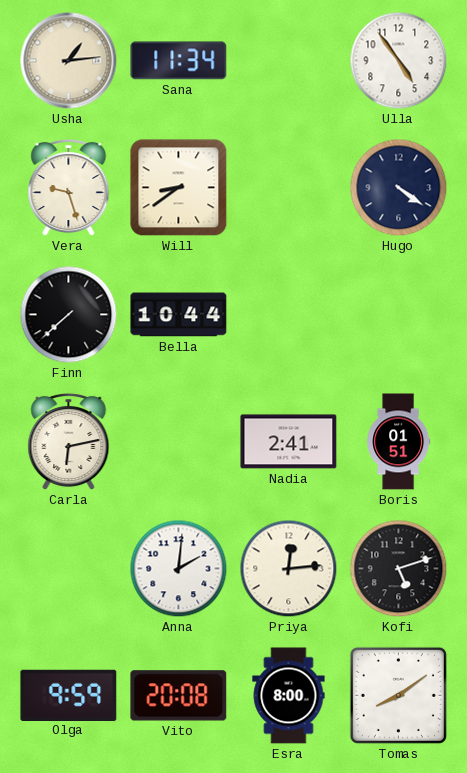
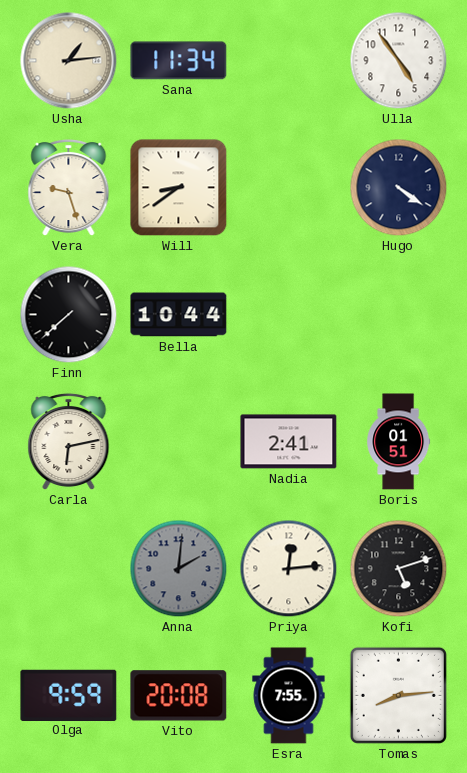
Anna dial: white -> grey (179, 569)
Esra: 8:00 -> 7:55 (289, 696)
Tomas: 8:09 -> 8:14 (398, 695)
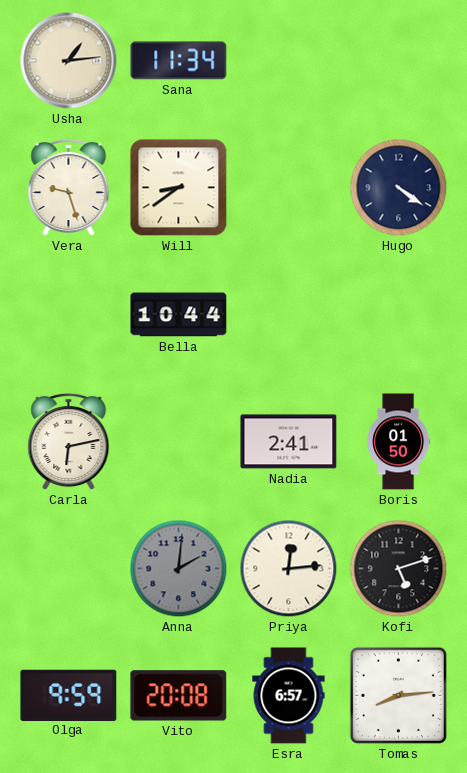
Ulla: 4:54 -> none (399, 61)
Finn: 7:38 -> none (69, 315)
Boris: 01:51 -> 01:50 (399, 442)
Esra: 7:55 -> 6:57 (289, 696)
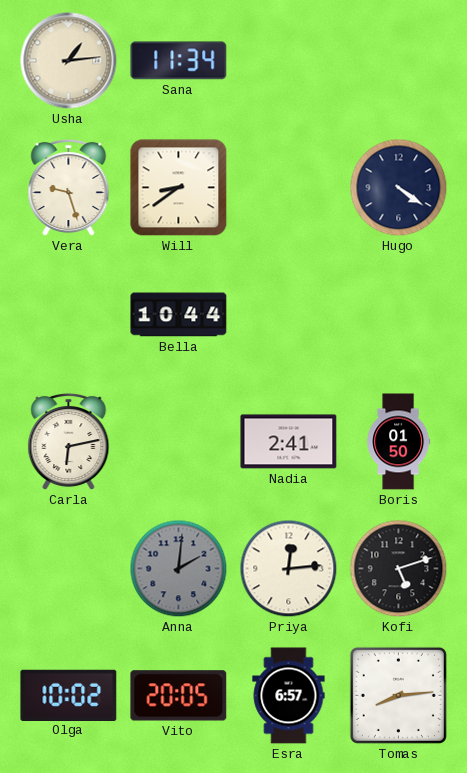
Olga: 9:59 -> 10:02 (69, 695)
Vito: 20:08 -> 20:05 (179, 696)
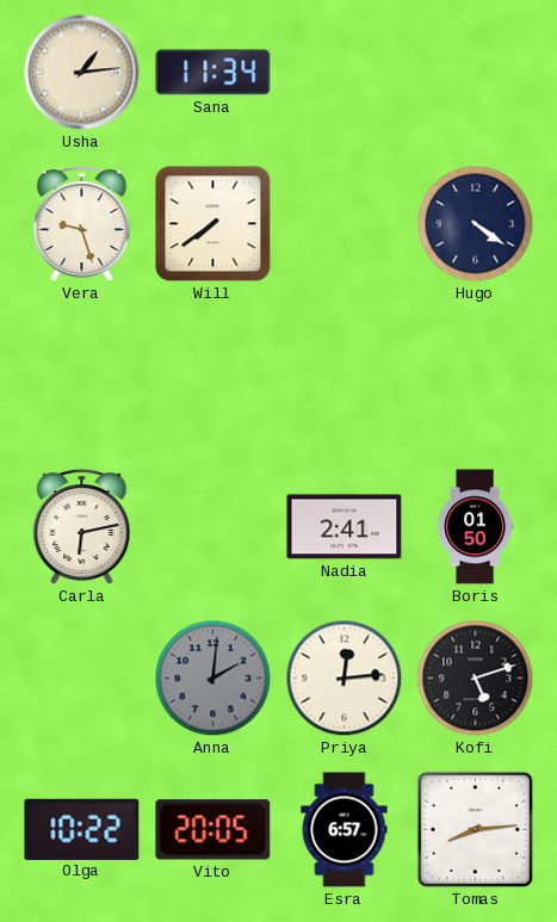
Will: 8:39 -> 7:39 (213, 224)
Bella: 10:44 -> none (179, 315)
Olga: 10:02 -> 10:22 (82, 829)
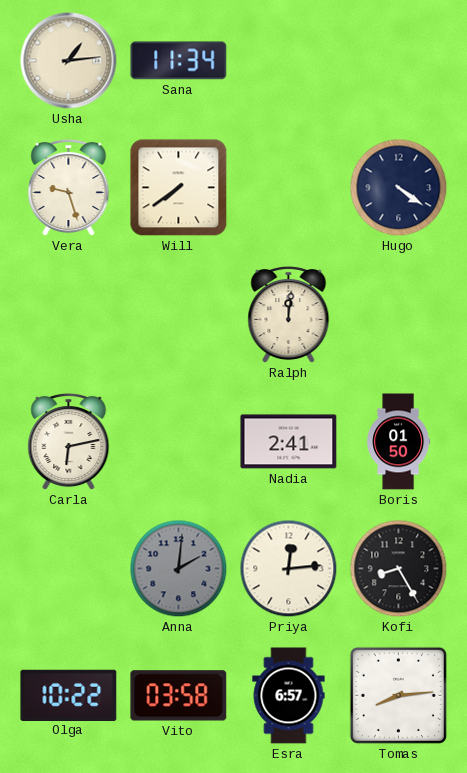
Ralph: none -> 12:01 (289, 315)
Kofi: 5:12 -> 8:25 (399, 569)
Vito: 20:05 -> 03:58 (179, 696)
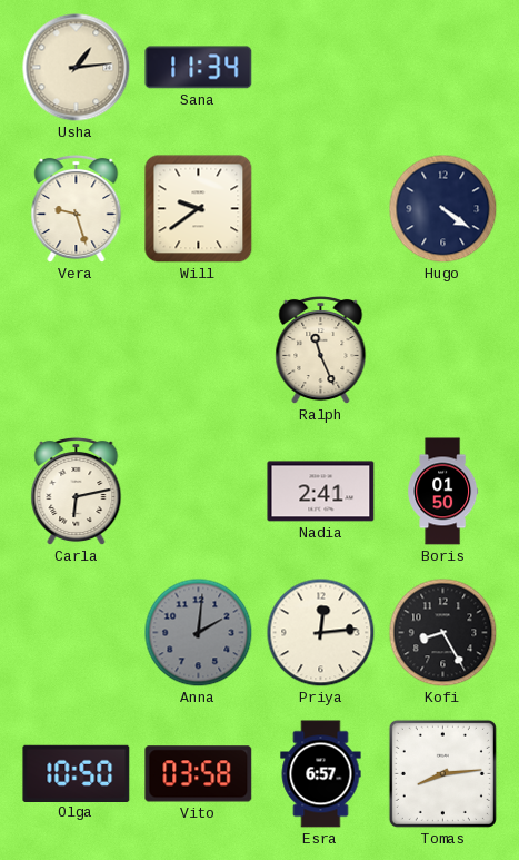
Will: 7:39 -> 9:39 (199, 209)
Ralph: 12:01 -> 11:26 (321, 350)
Olga: 10:22 -> 10:50 (77, 773)
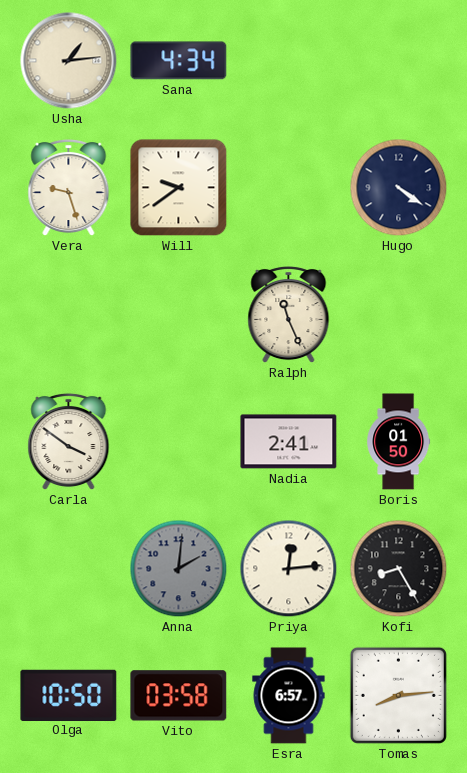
Sana: 11:34 -> 4:34 (179, 61)
Carla: 6:13 -> 3:51 (69, 442)
